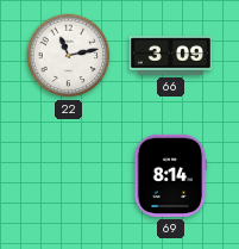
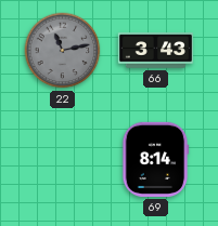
22 dial: white -> grey (63, 51)
66: 3:09 -> 3:43 (155, 51)
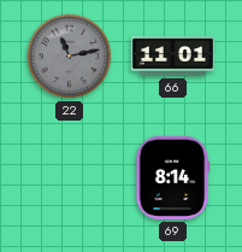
66: 3:43 -> 11:01 (172, 57)
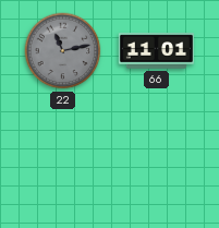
69: 8:14 -> none (172, 177)
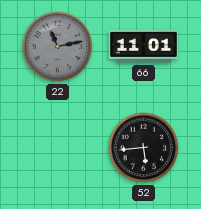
52: none -> 5:44 (144, 148)
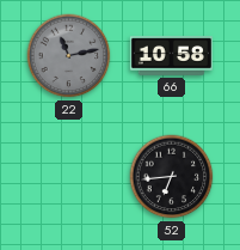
66: 11:01 -> 10:58 (171, 56)
52: 5:44 -> 6:44 (172, 177)
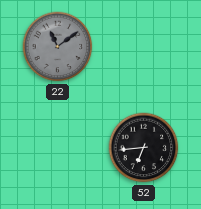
22: 11:13 -> 11:09 (58, 47)
66: 10:58 -> none (171, 56)
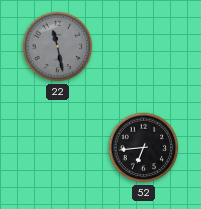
22: 11:09 -> 11:28 (58, 47)
